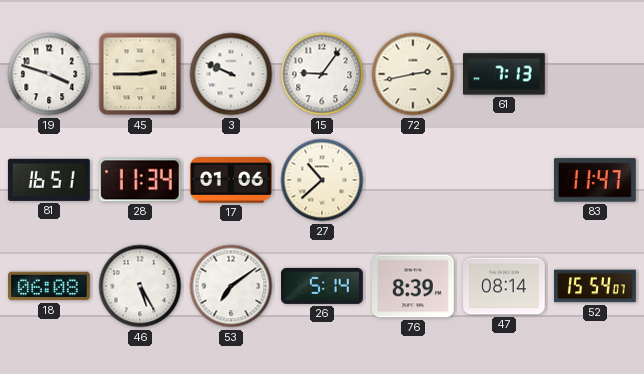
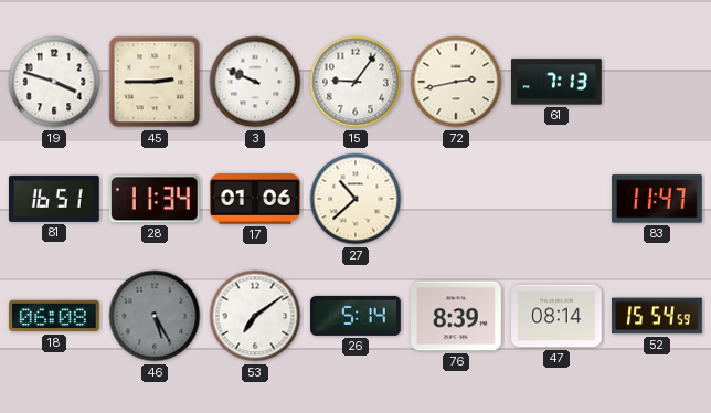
46 dial: white -> grey (155, 316)
52: 15:54:07 -> 15:54:59 (658, 316)
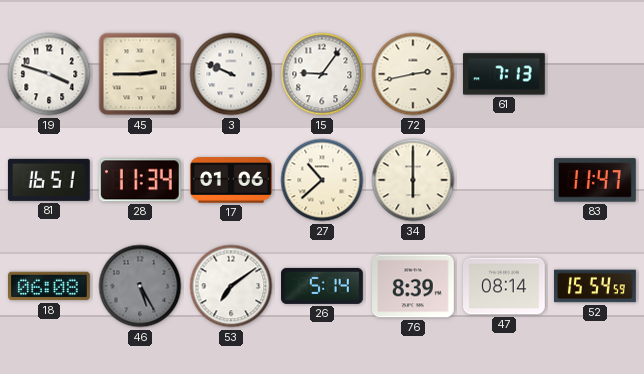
34: none -> 6:00 (413, 180)
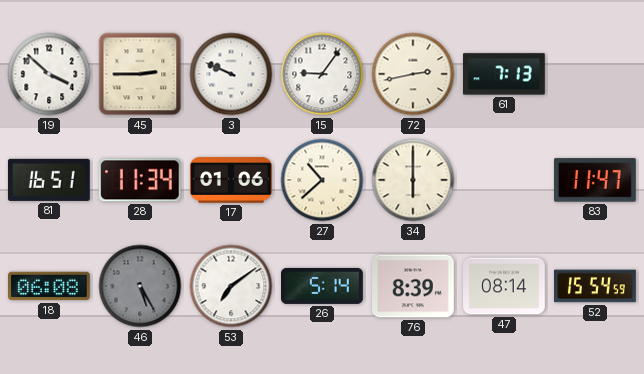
19: 3:48 -> 3:52 (49, 74)
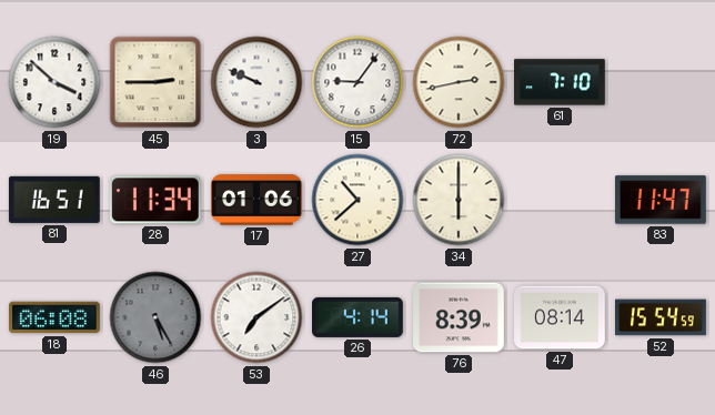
61: 7:13 -> 7:10 (561, 82)
26: 5:14 -> 4:14 (359, 317)
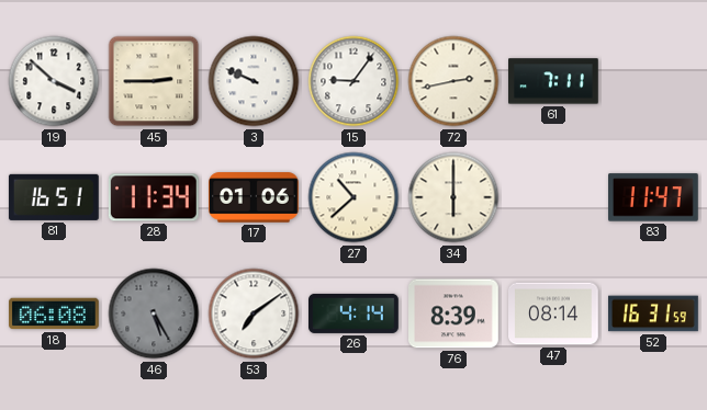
61: 7:10 -> 7:11 (554, 81)
52: 15:54 -> 16:31 (654, 314)
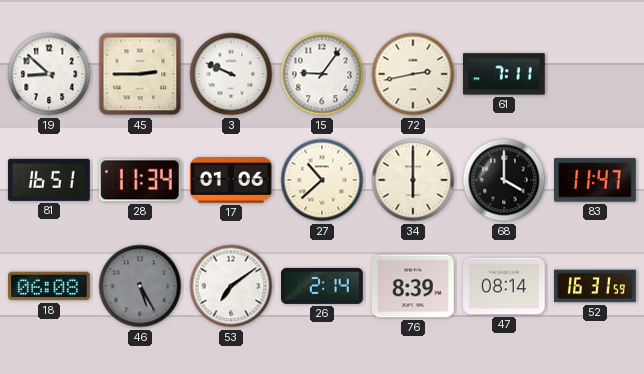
19: 3:52 -> 8:52 (49, 74)
68: none -> 4:00 (504, 180)
26: 4:14 -> 2:14 (323, 286)
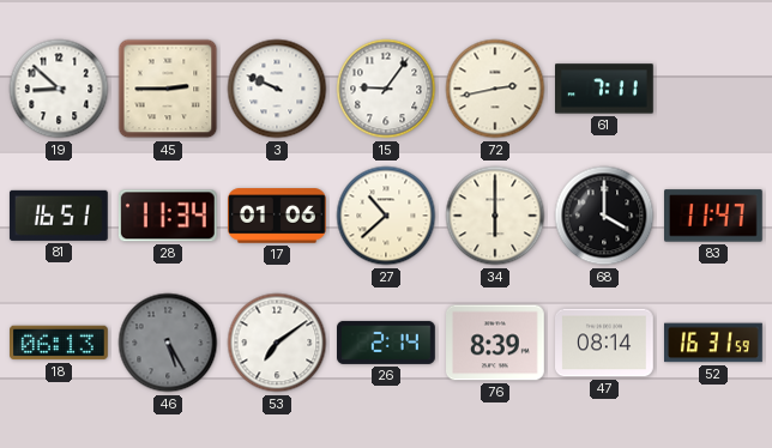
18: 06:08 -> 06:13 (60, 343)
